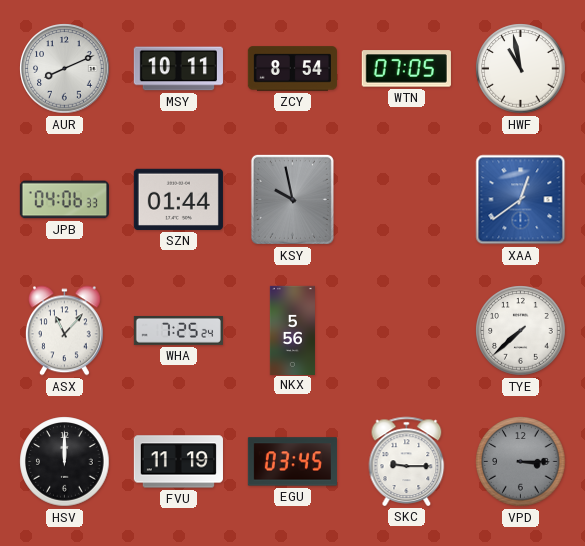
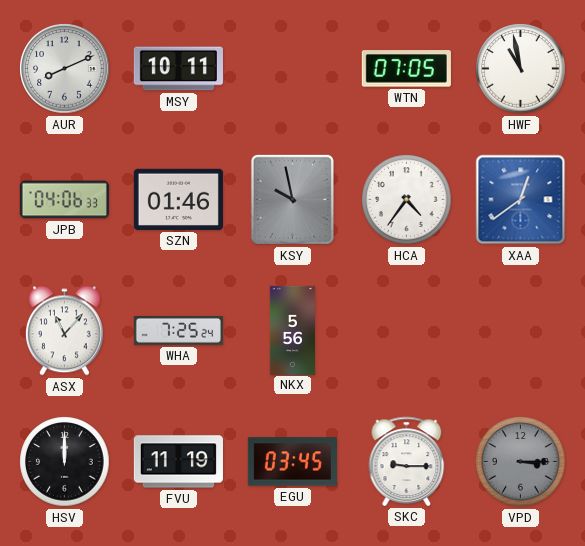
ZCY: 8:54 -> none (292, 69)
SZN: 01:44 -> 01:46 (178, 199)
HCA: none -> 4:36 (407, 200)
TYE: 7:38 -> none (521, 331)
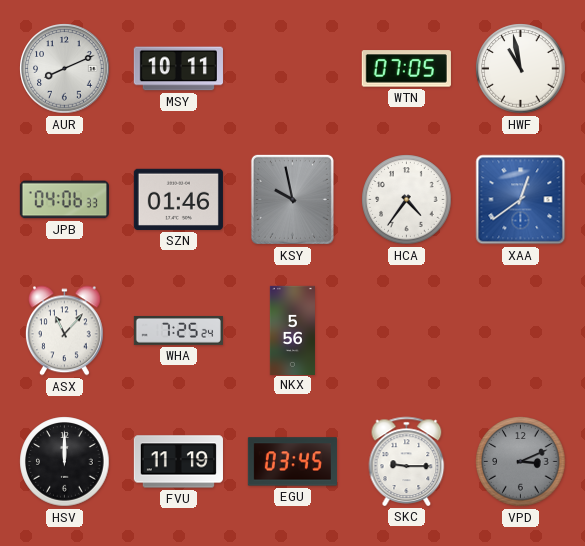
VPD: 3:15 -> 3:11 (521, 462)
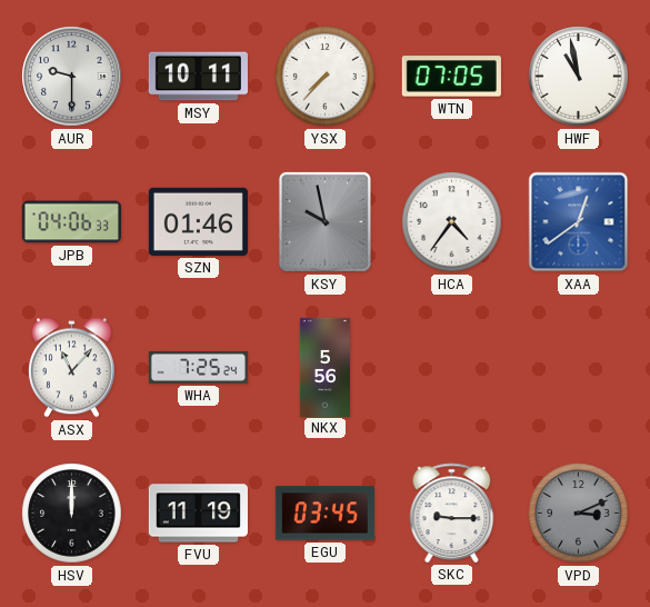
AUR: 8:11 -> 9:30 (72, 77)
YSX: none -> 7:37 (326, 77)
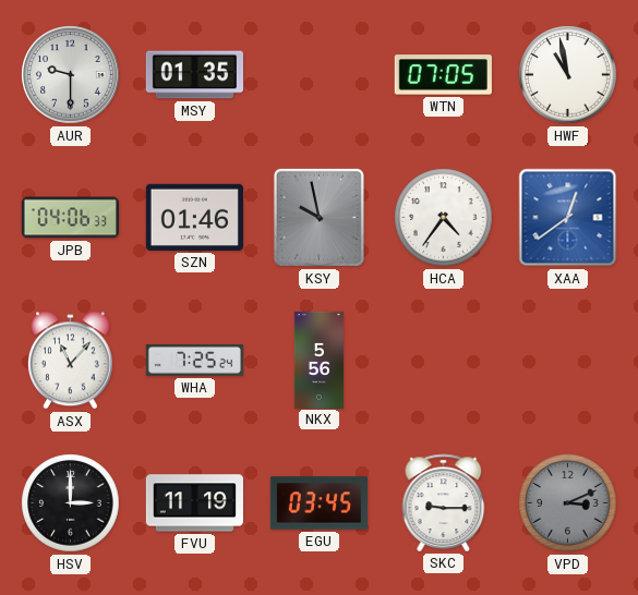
MSY: 10:11 -> 01:35 (194, 75)
YSX: 7:37 -> none (326, 77)
HSV: 12:00 -> 3:00 (71, 503)
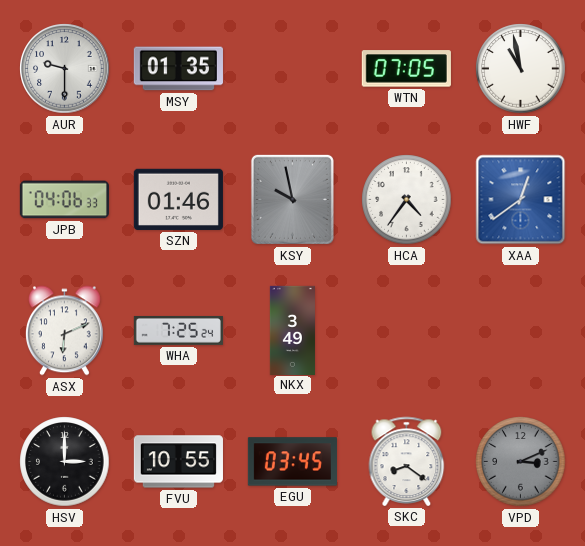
ASX: 11:07 -> 6:11 (64, 331)
NKX: 5:56 -> 3:49 (292, 330)
FVU: 11:19 -> 10:55 (178, 462)
SKC: 9:15 -> 8:21 (407, 461)
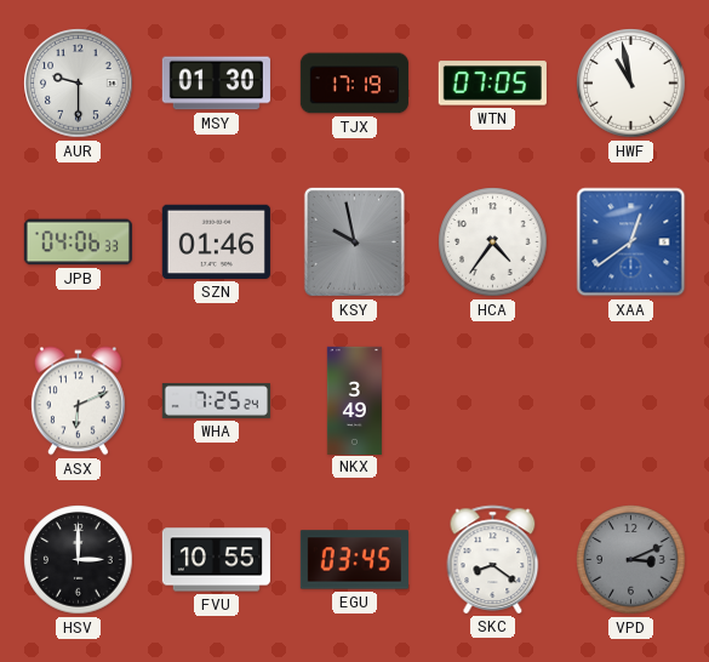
MSY: 01:35 -> 01:30 (216, 84)
TJX: none -> 17:19 (354, 84)
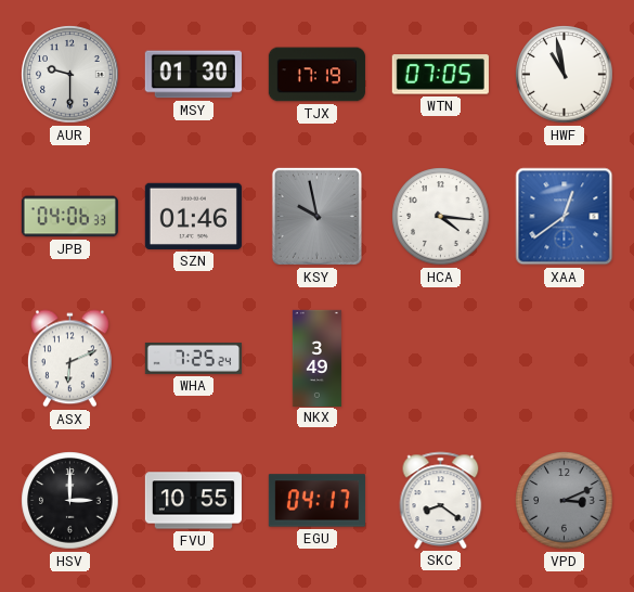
HCA: 4:36 -> 4:16 (441, 217)
EGU: 03:45 -> 04:17 (316, 501)
